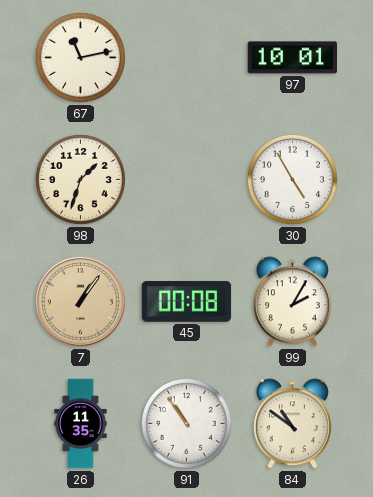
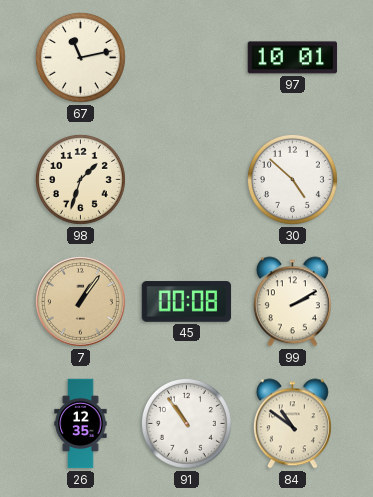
30: 4:55 -> 4:52 (292, 179)
99: 2:05 -> 2:10 (292, 302)
26: 11:35 -> 12:35 (81, 424)
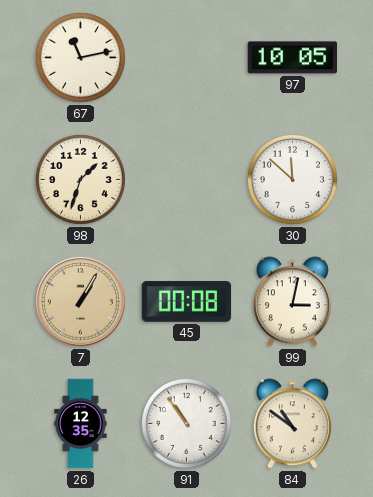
97: 10:01 -> 10:05 (293, 58)
30: 4:52 -> 11:52 (292, 179)
7: 1:06 -> 1:05 (80, 301)
99: 2:10 -> 3:02 (292, 302)
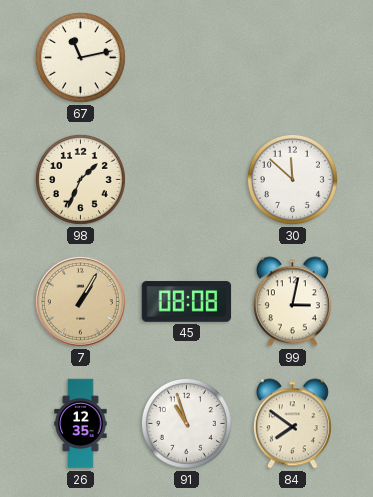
97: 10:05 -> none (293, 58)
98: 1:33 -> 1:34 (80, 179)
45: 00:08 -> 08:08 (187, 302)
91: 10:54 -> 10:57 (186, 423)
84: 10:51 -> 7:51 (292, 424)
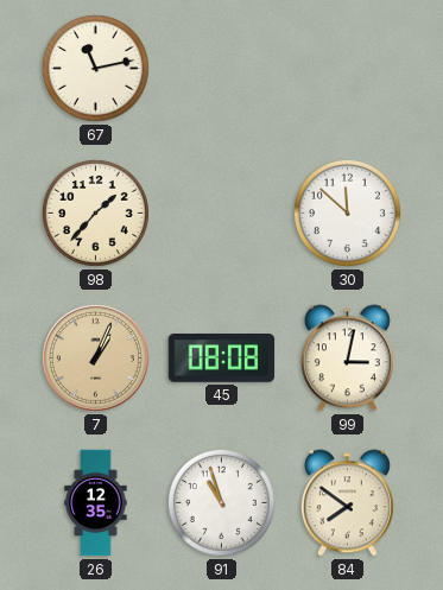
98: 1:34 -> 1:37 (95, 212)
7: 1:05 -> 1:04 (95, 357)
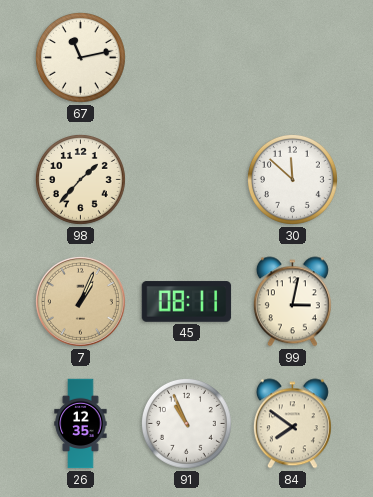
45: 08:08 -> 08:11 (187, 302)
91: 10:57 -> 10:56 (186, 423)
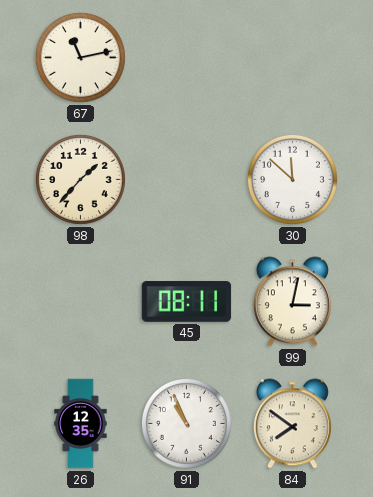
7: 1:04 -> none (80, 301)
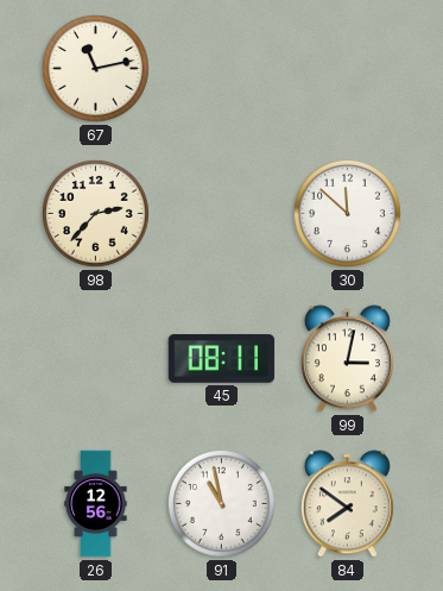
98: 1:37 -> 2:37 (95, 213)
26: 12:35 -> 12:56 (96, 504)
91: 10:56 -> 10:58 (221, 503)
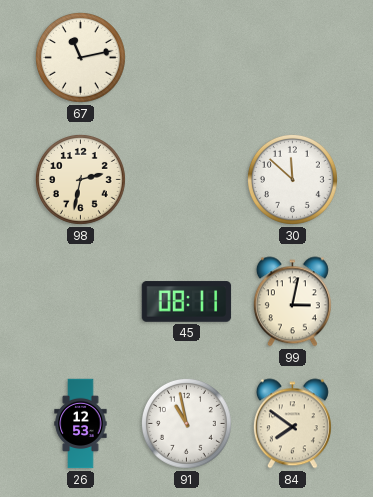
98: 2:37 -> 2:32 (80, 179)
26: 12:56 -> 12:53 (81, 424)
